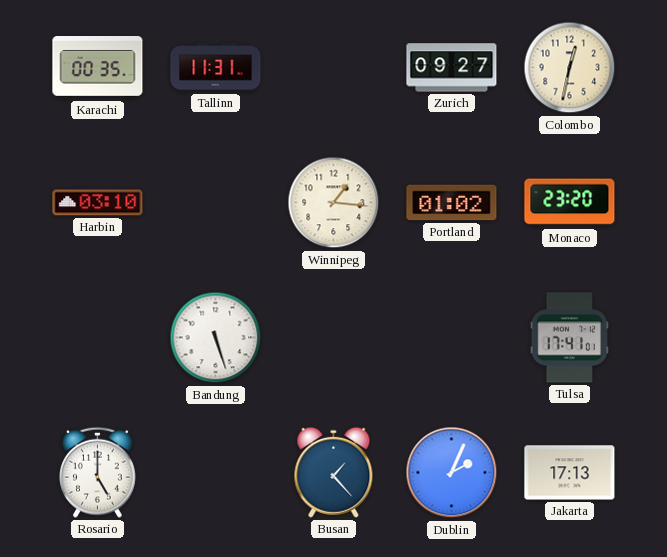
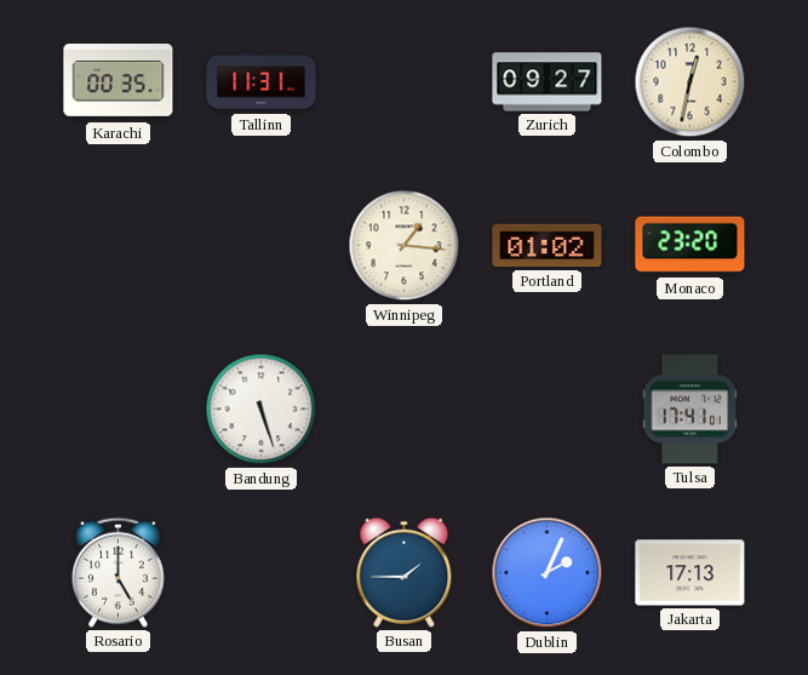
Harbin: 03:10 -> none (98, 203)
Busan: 1:23 -> 1:45 (405, 572)
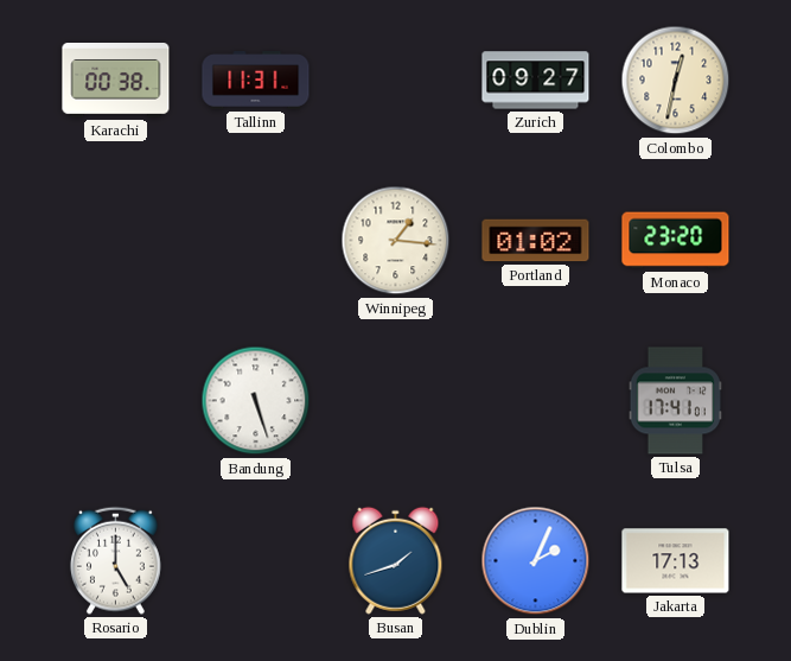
Karachi: 00:35 -> 00:38 (116, 81)
Busan: 1:45 -> 1:42 (396, 560)
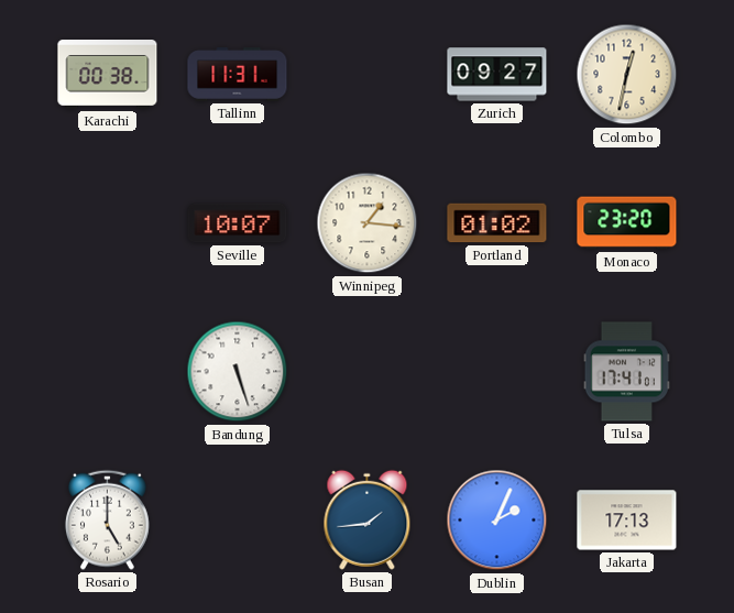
Seville: none -> 10:07 (238, 223)
Busan: 1:42 -> 1:44 (368, 519)
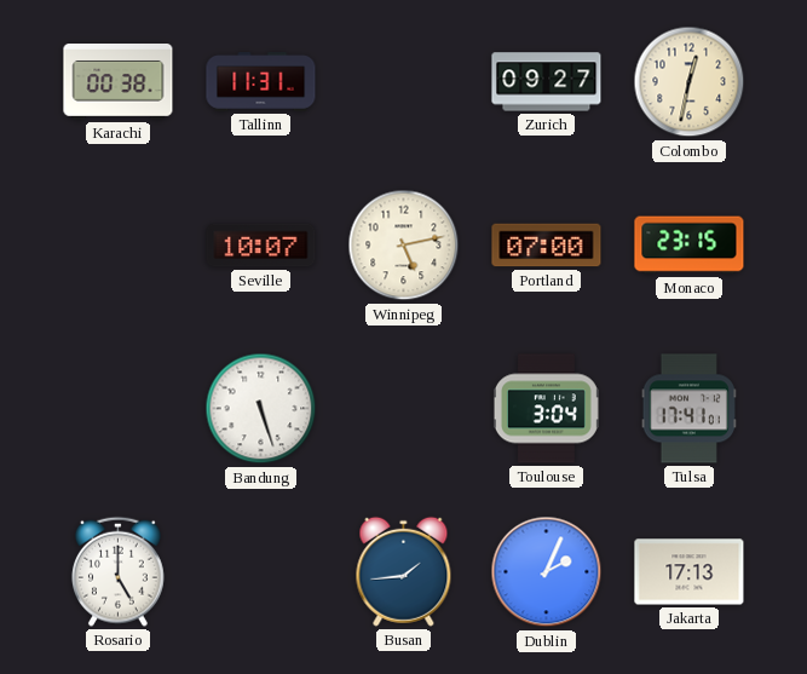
Winnipeg: 1:16 -> 5:13 (404, 246)
Portland: 01:02 -> 07:00 (547, 246)
Monaco: 23:20 -> 23:15 (690, 246)
Toulouse: none -> 3:04 (546, 409)
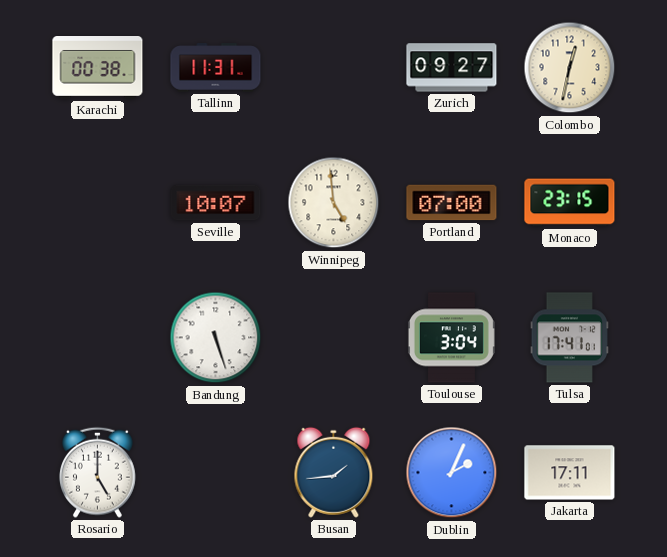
Winnipeg: 5:13 -> 4:59 (334, 203)
Jakarta: 17:13 -> 17:11 (570, 473)
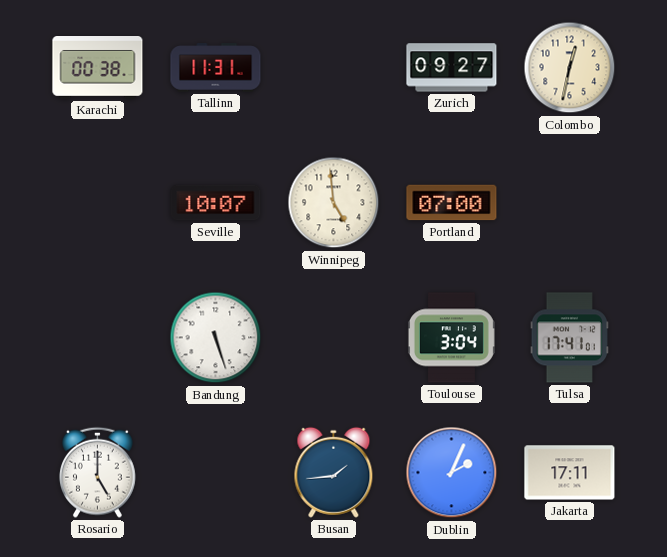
Monaco: 23:15 -> none (570, 203)
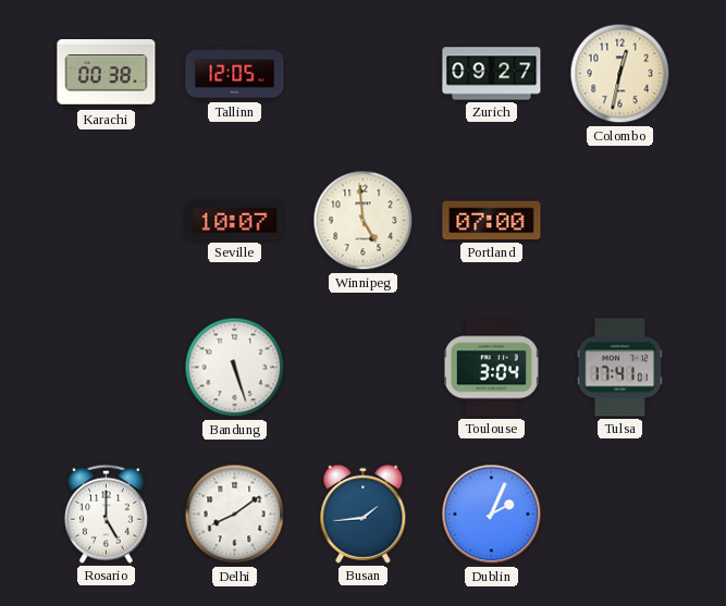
Tallinn: 11:31 -> 12:05 (235, 74)
Delhi: none -> 8:09 (235, 515)
Jakarta: 17:11 -> none (570, 473)
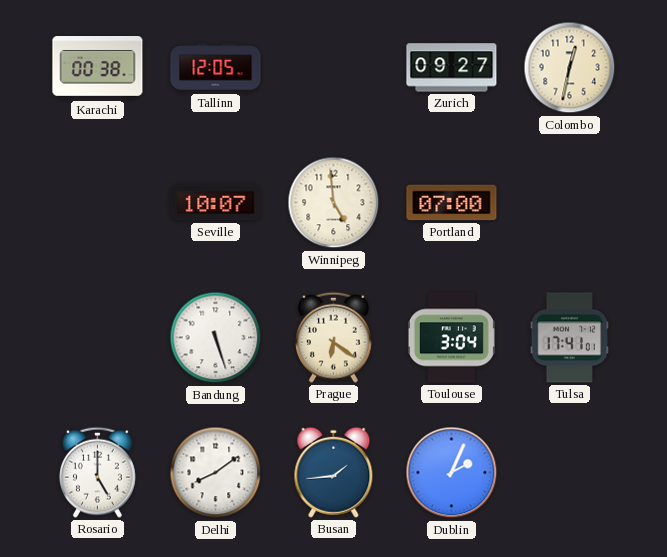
Prague: none -> 6:21 (333, 337)
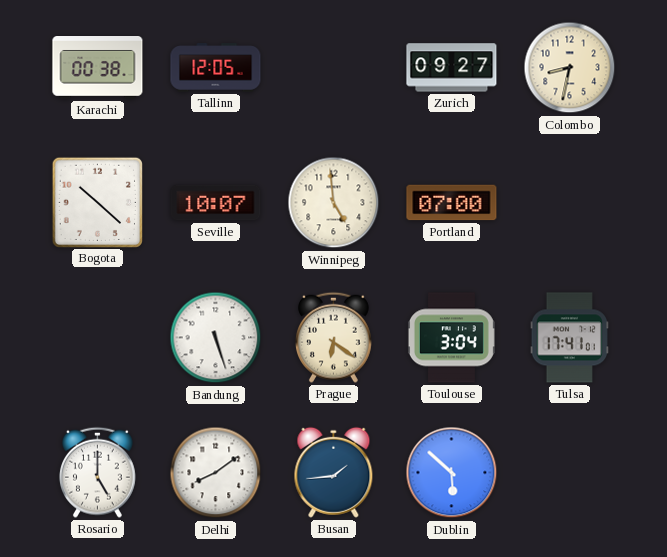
Colombo: 12:32 -> 8:32 (570, 68)
Bogota: none -> 10:22 (97, 202)
Dublin: 2:04 -> 5:52 (452, 473)
